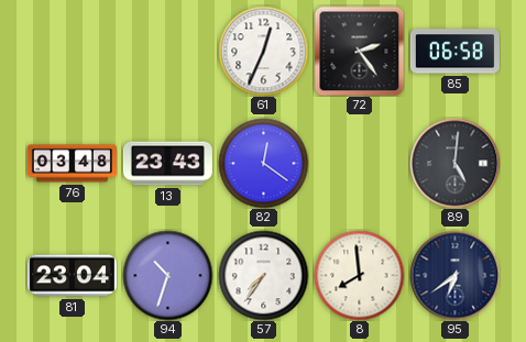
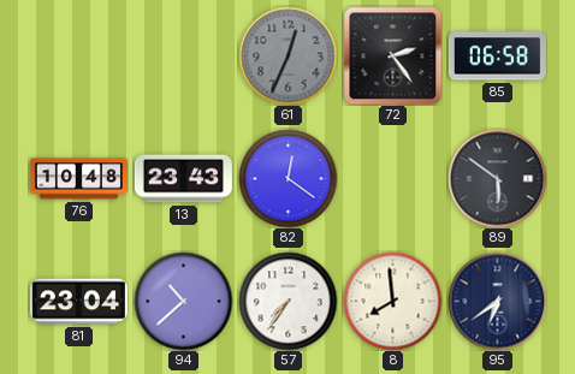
61 dial: white -> grey (287, 55)
76: 03:48 -> 10:48 (78, 179)
89: 5:01 -> 5:51 (497, 178)
94: 10:33 -> 10:38 (183, 301)
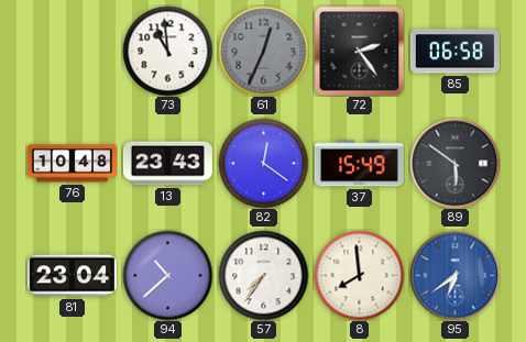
73: none -> 10:59 (167, 51)
37: none -> 15:49 (359, 164)
95 dial: navy -> blue (454, 275)
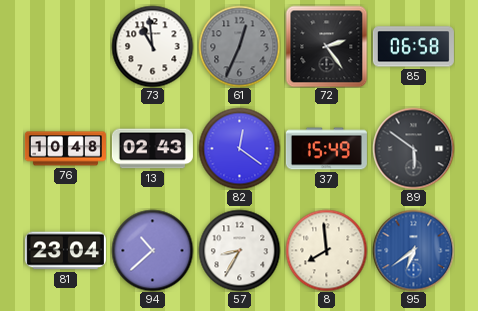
13: 23:43 -> 02:43 (152, 149)
57: 7:36 -> 8:35 (239, 250)
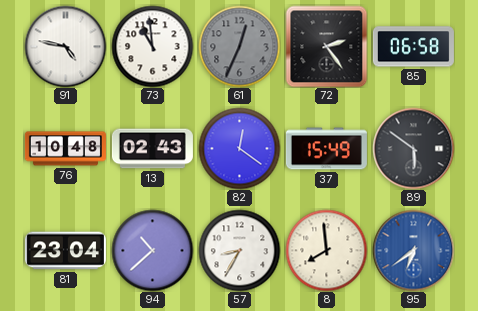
91: none -> 4:47 (65, 46)
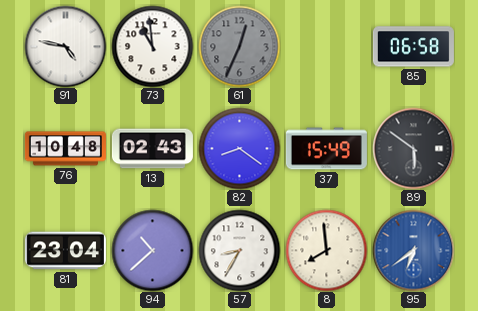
72: 2:24 -> none (326, 46)
82: 12:21 -> 8:21 (239, 148)
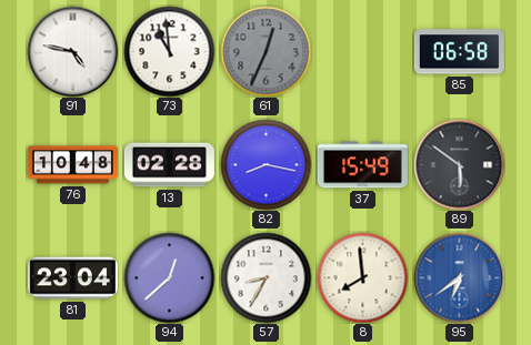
13: 02:43 -> 02:28 (169, 165)
82: 8:21 -> 8:17 (265, 164)
94: 10:38 -> 12:38 (169, 277)
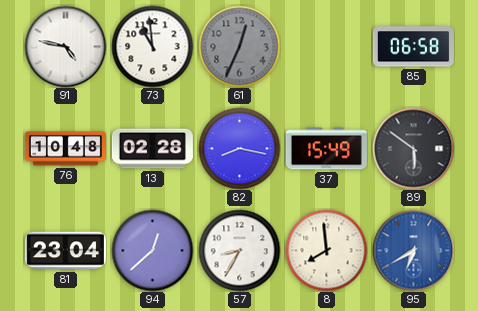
95: 6:39 -> 6:40 (413, 250)
